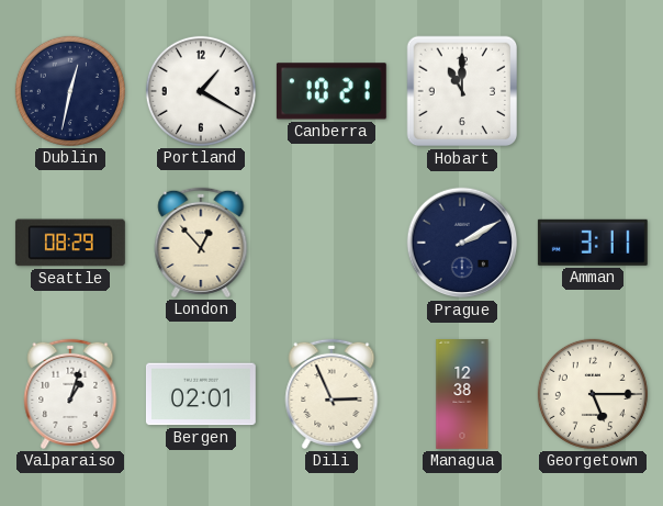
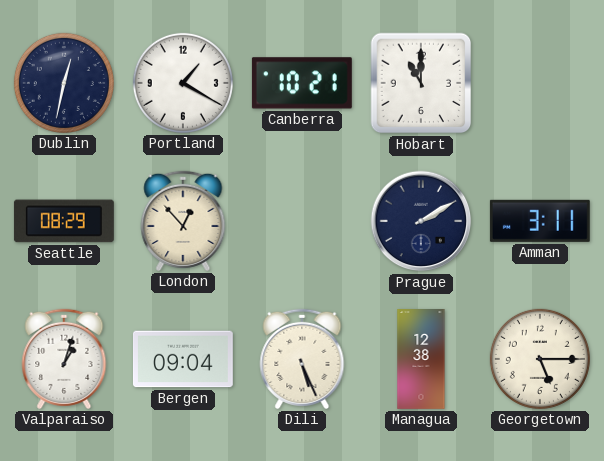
Bergen: 02:01 -> 09:04 (183, 359)
Dili: 2:56 -> 5:26 (302, 359)
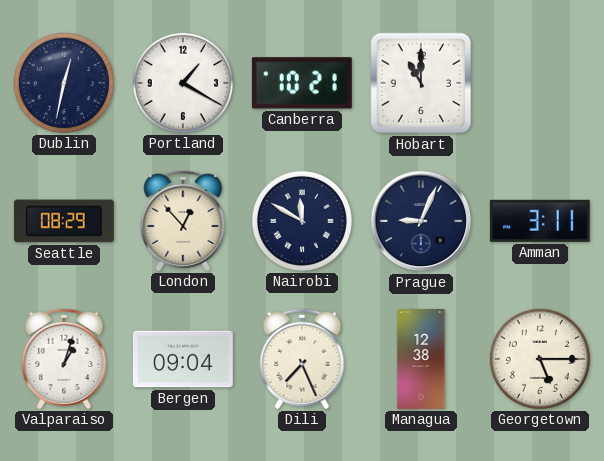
Nairobi: none -> 11:50 (302, 221)
Prague: 2:10 -> 9:04 (421, 221)
Dili: 5:26 -> 7:26 (302, 359)
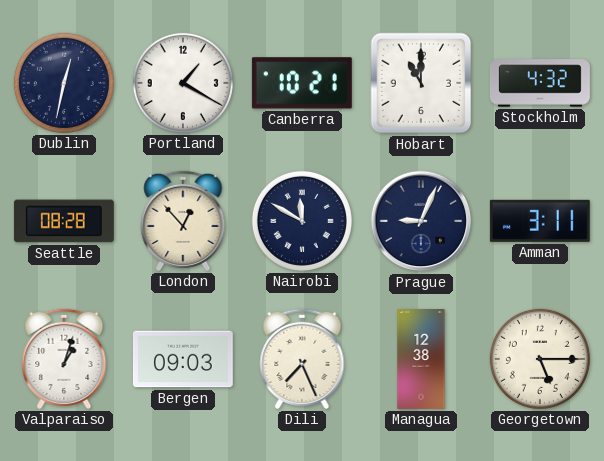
Stockholm: none -> 4:32 (540, 83)
Seattle: 08:29 -> 08:28 (64, 221)
Bergen: 09:04 -> 09:03 (183, 359)
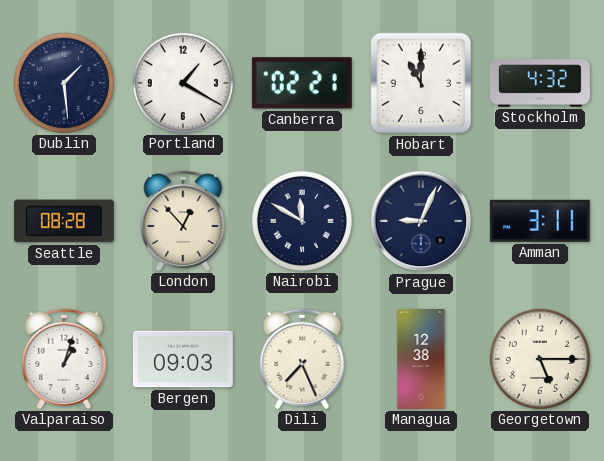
Dublin: 12:32 -> 1:29 (64, 83)
Canberra: 10:21 -> 02:21 (302, 83)
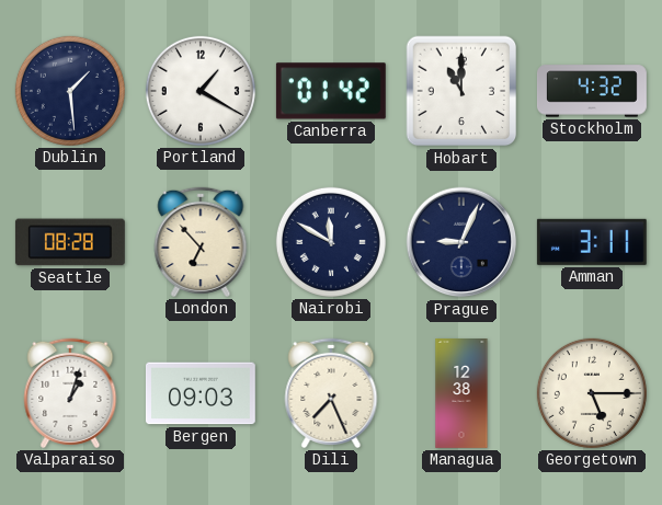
Canberra: 02:21 -> 01:42 (331, 91)
London: 12:53 -> 6:53 (201, 242)
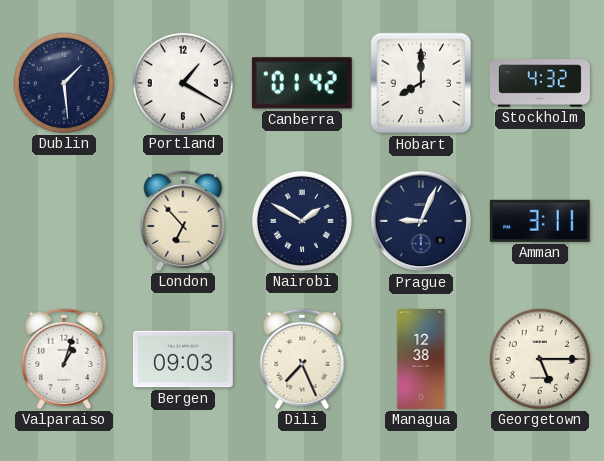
Hobart: 11:00 -> 8:00 (421, 83)
Seattle: 08:28 -> none (70, 242)
Nairobi: 11:50 -> 1:50 (302, 221)
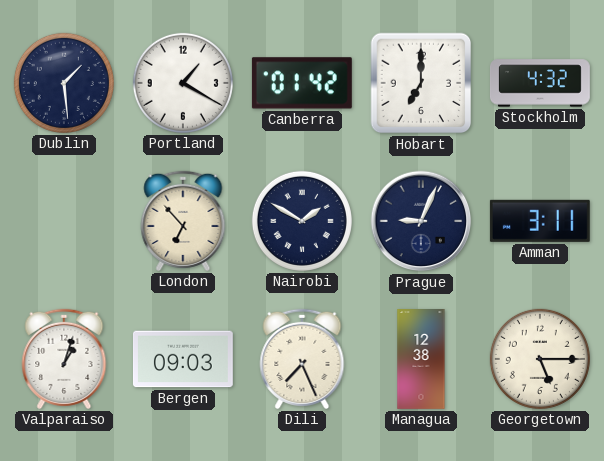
Hobart: 8:00 -> 7:00 (421, 83)
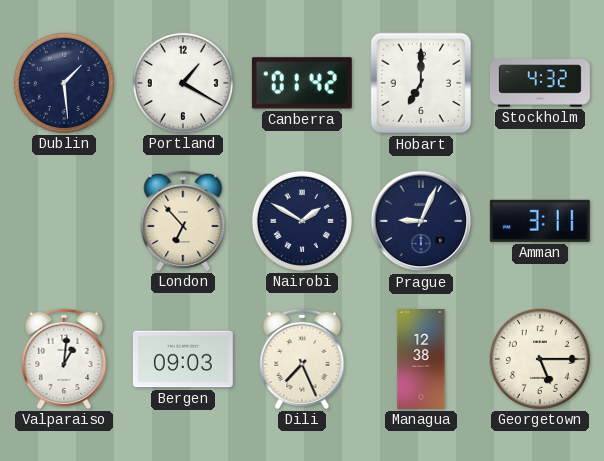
Valparaiso: 1:03 -> 1:01 (64, 359)
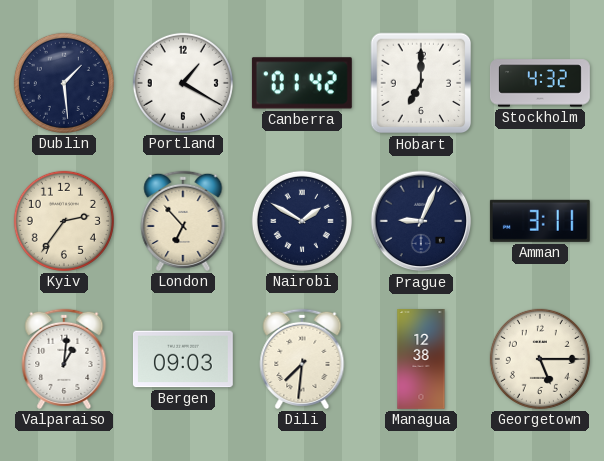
Kyiv: none -> 2:36 (64, 221)
Dili: 7:26 -> 7:31 (302, 359)
